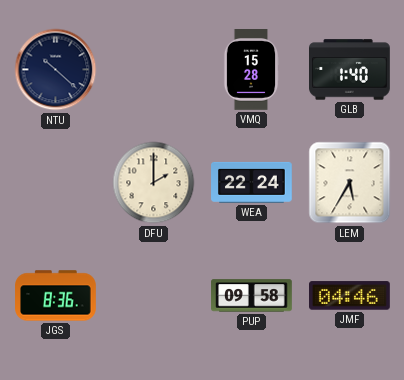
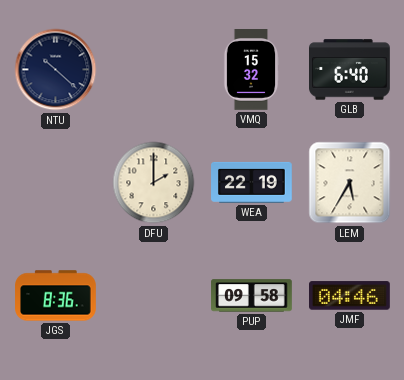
VMQ: 15:28 -> 15:32 (251, 70)
GLB: 1:40 -> 6:40 (350, 70)
WEA: 22:24 -> 22:19 (252, 182)
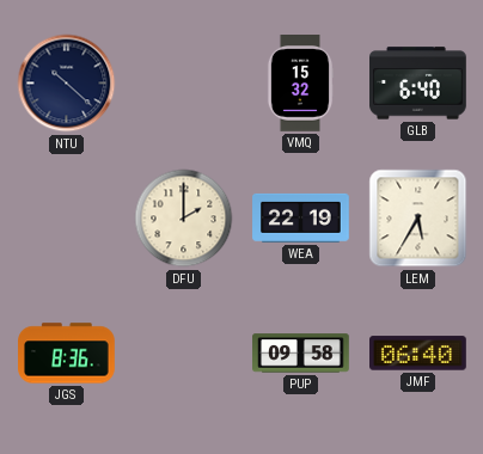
JMF: 04:46 -> 06:40 (418, 354)
